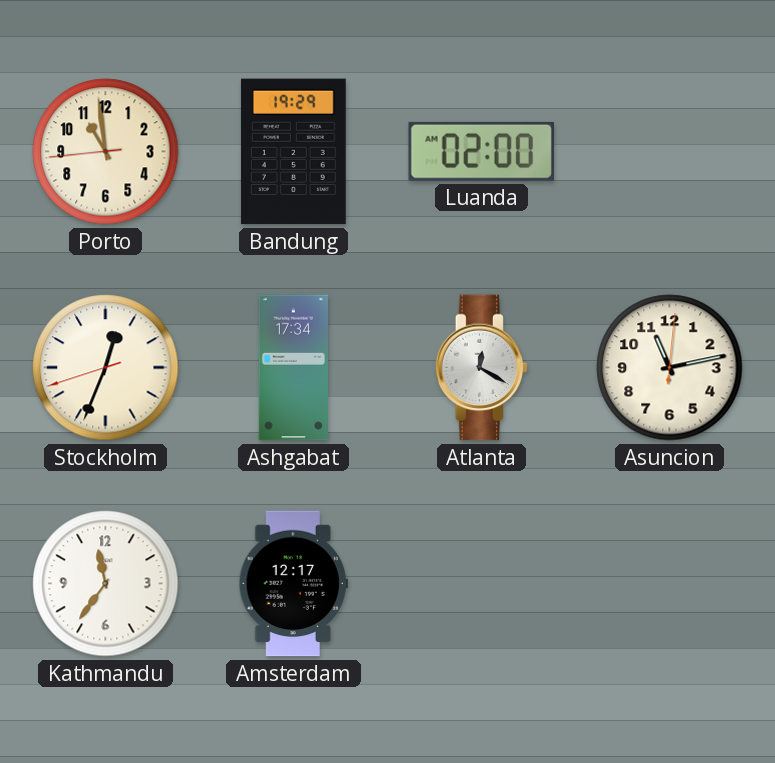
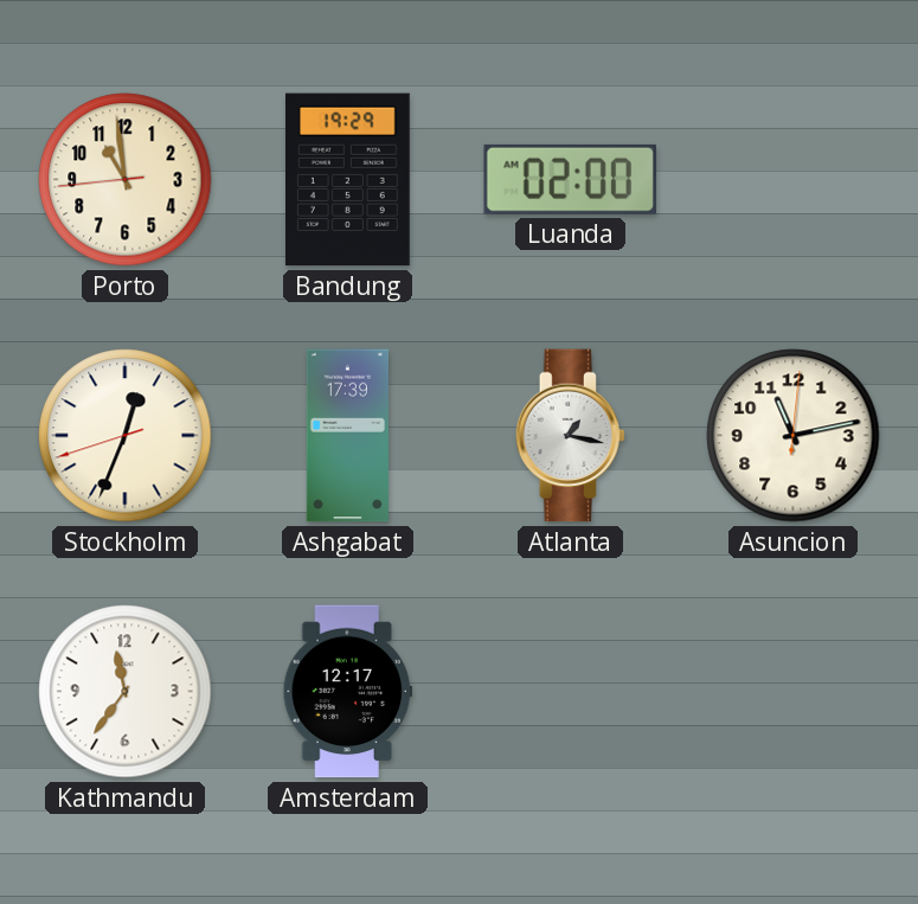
Ashgabat: 17:34 -> 17:39 (347, 436)
Atlanta: 12:20 -> 1:17 (571, 436)
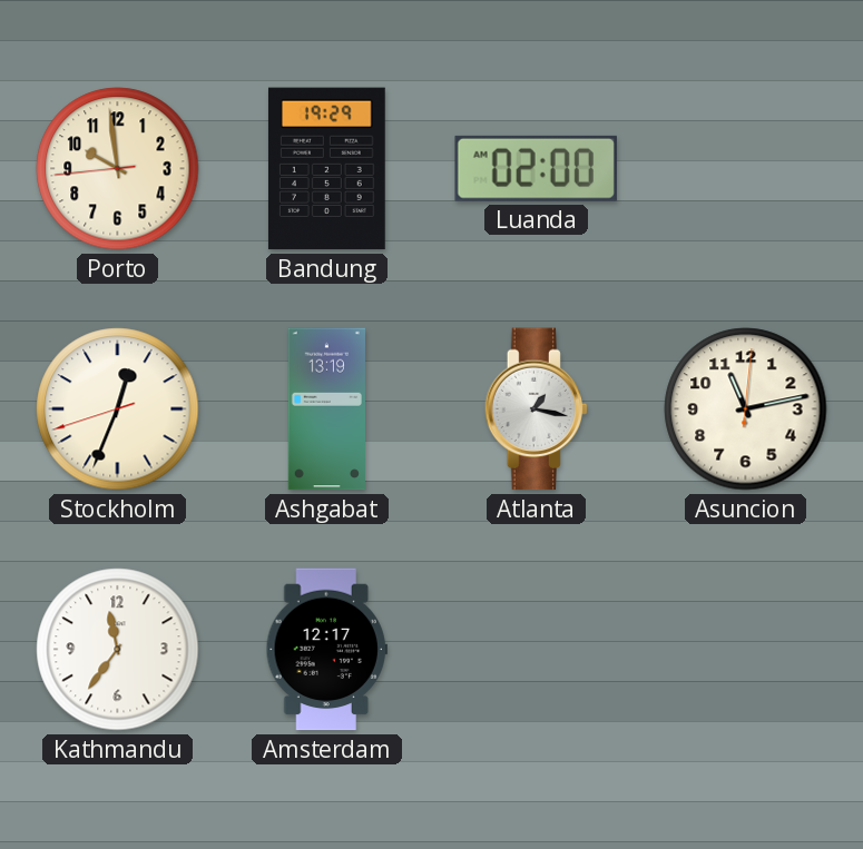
Porto: 10:58 -> 9:58 (118, 169)
Ashgabat: 17:39 -> 13:19 (326, 409)
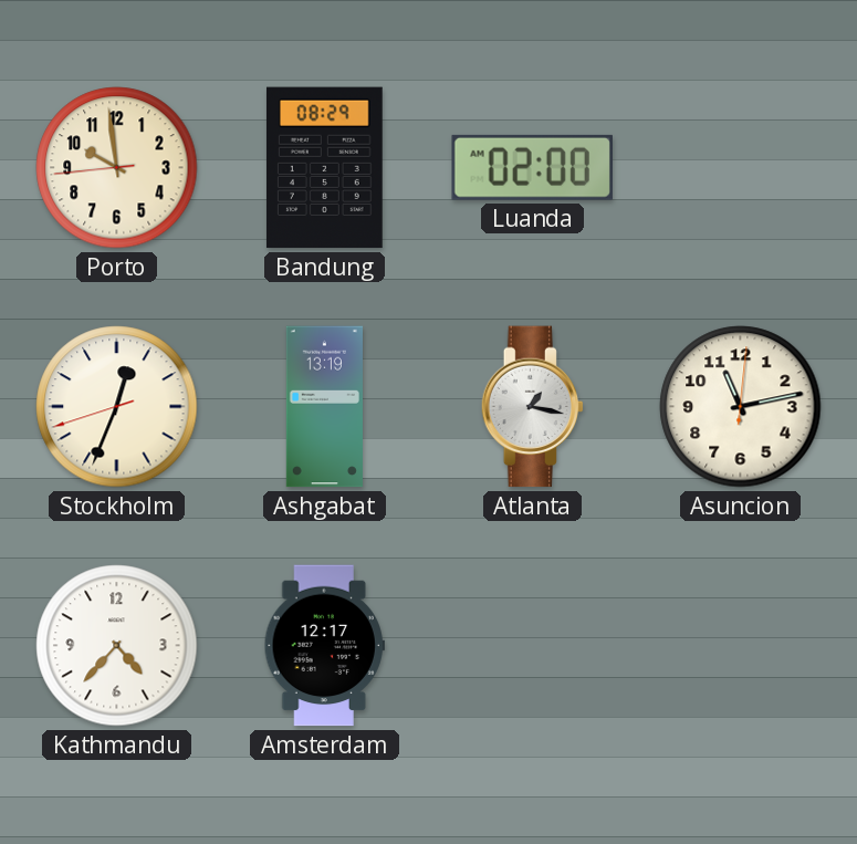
Bandung: 19:29 -> 08:29 (324, 168)
Kathmandu: 11:36 -> 4:37 (117, 646)
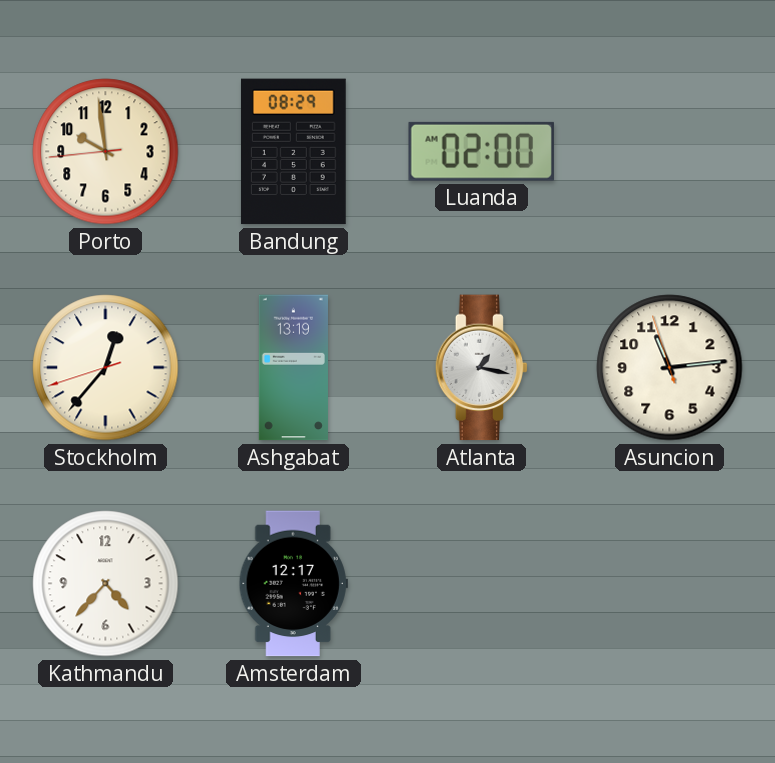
Stockholm: 12:33 -> 12:36 (106, 368)
Asuncion: 11:13:01 -> 11:13:57 (670, 368)
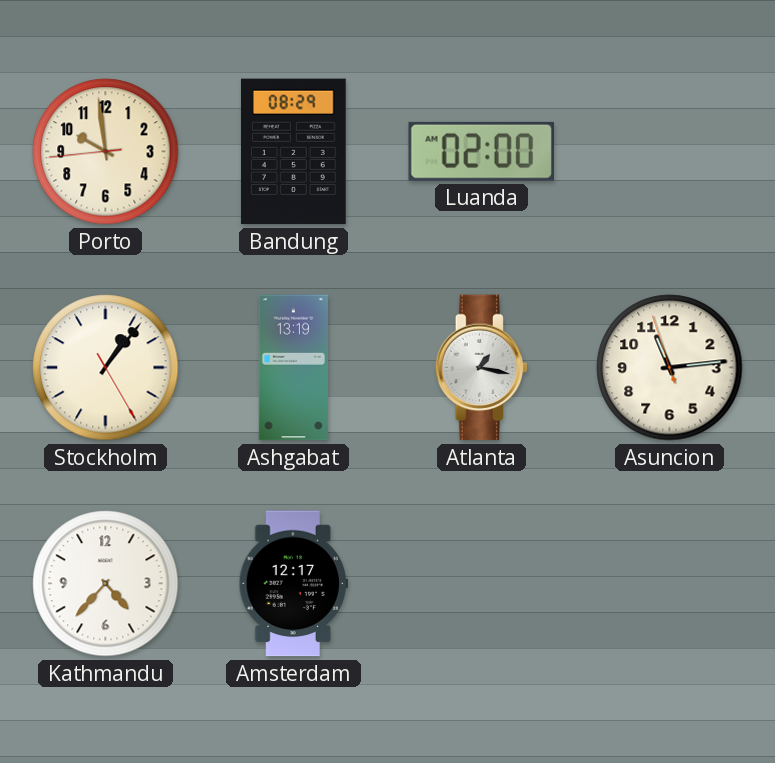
Stockholm: 12:36 -> 1:06 (106, 368)
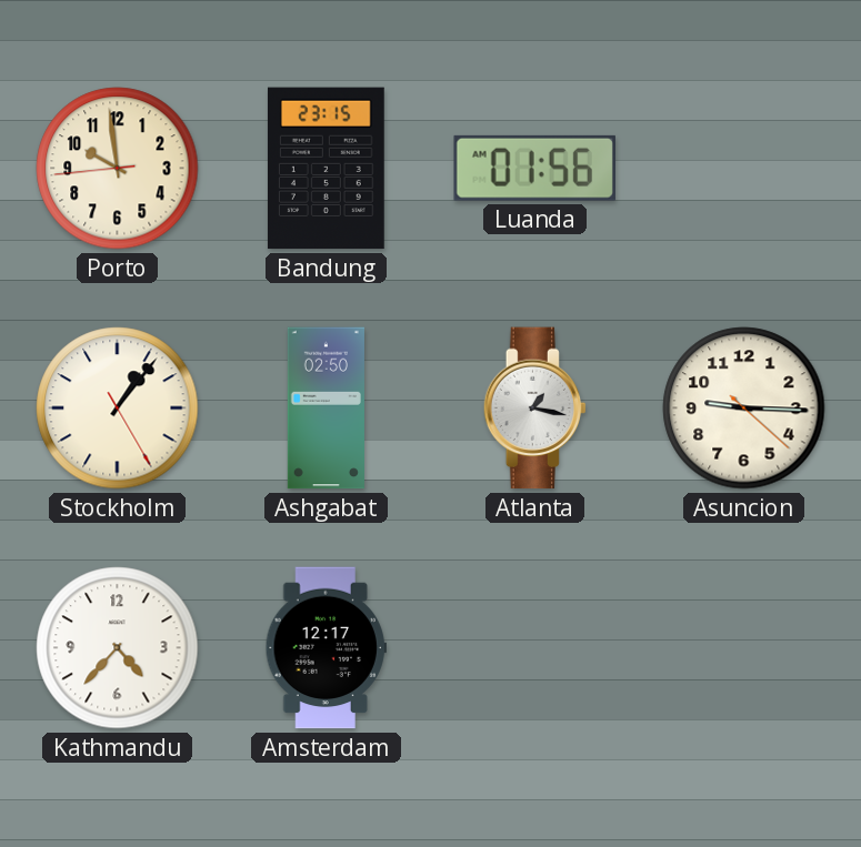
Bandung: 08:29 -> 23:15 (326, 169)
Luanda: 02:00 -> 01:56 (534, 168)
Ashgabat: 13:19 -> 02:50 (326, 409)
Asuncion: 11:13 -> 9:15 (744, 409)
